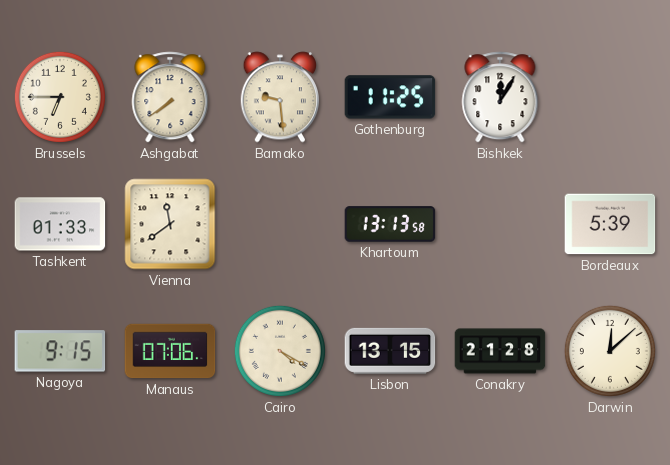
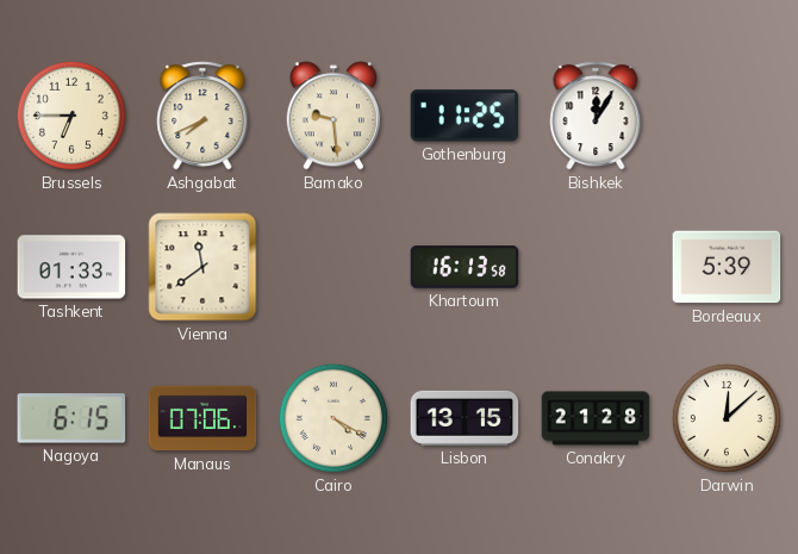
Ashgabat: 7:39 -> 7:41 (202, 116)
Khartoum: 13:13 -> 16:13 (465, 267)
Nagoya: 9:15 -> 6:15 (71, 418)
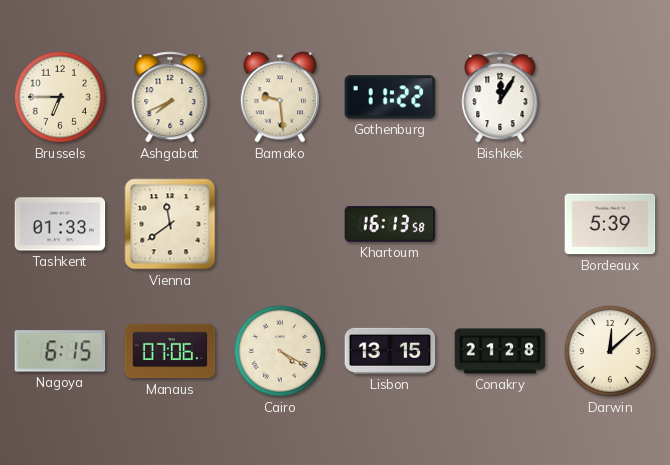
Gothenburg: 11:25 -> 11:22 (390, 97)
